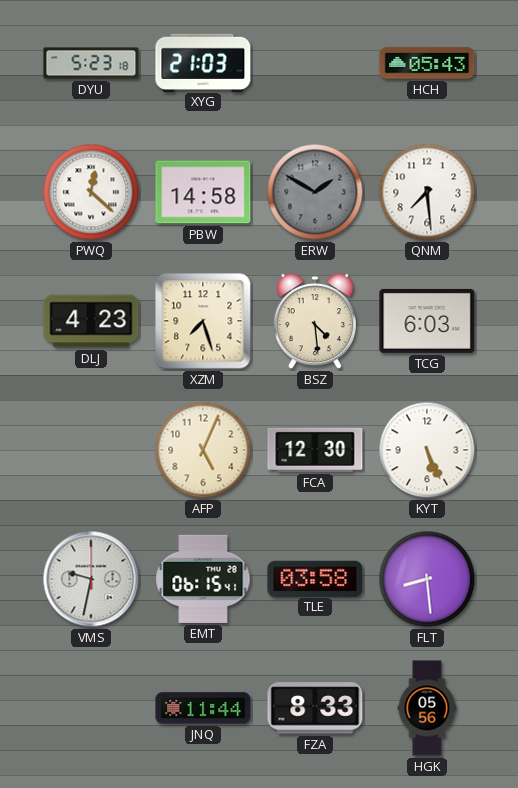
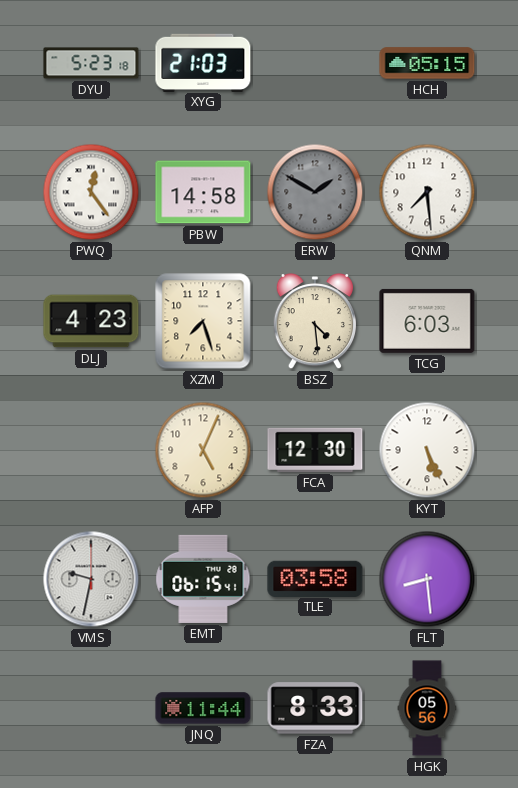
HCH: 05:43 -> 05:15 (427, 63)
PWQ: 12:22 -> 12:24 (91, 192)
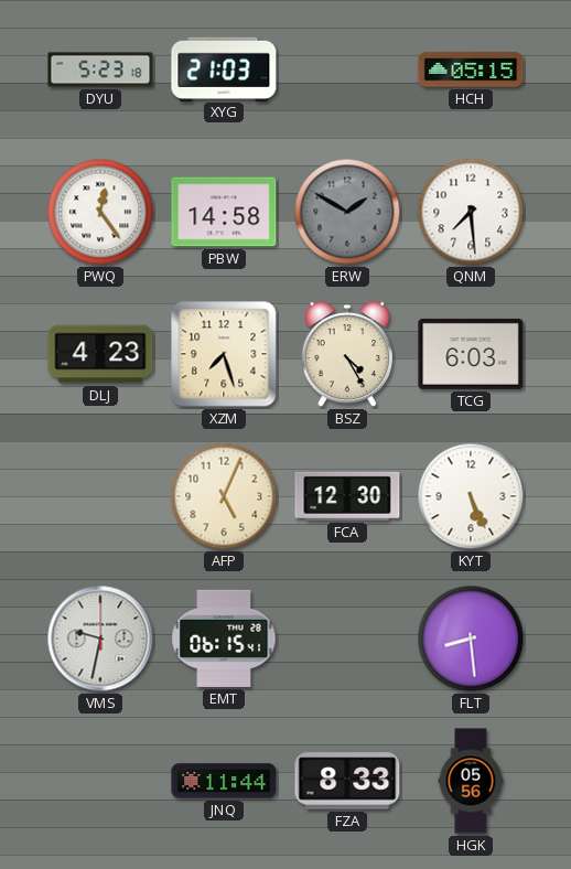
BSZ: 4:29 -> 4:25 (346, 355)
TLE: 03:58 -> none (315, 578)
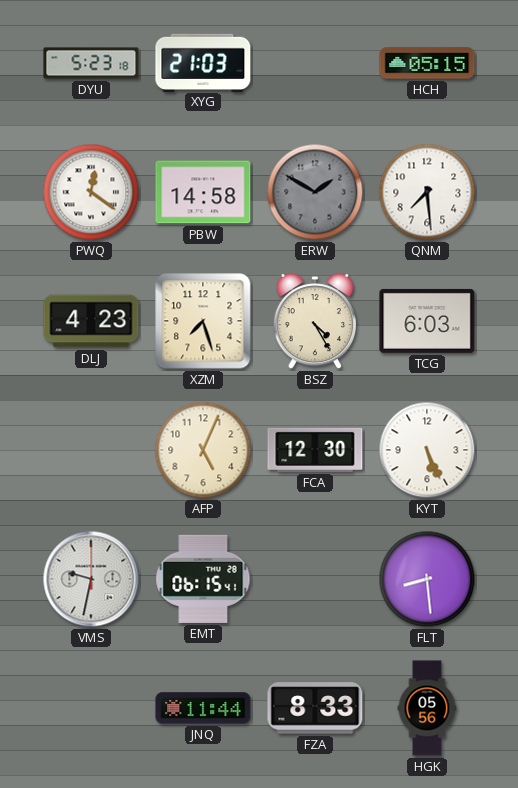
PWQ: 12:24 -> 12:21 (91, 192)
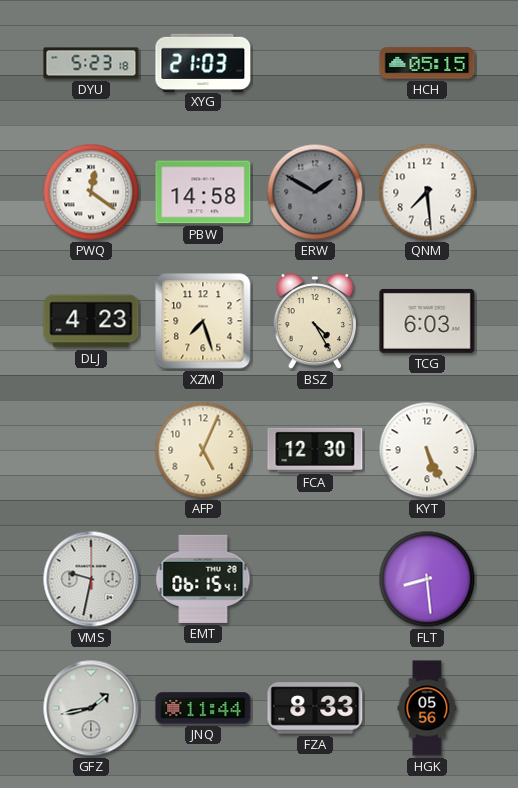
GFZ: none -> 1:43 (91, 708)
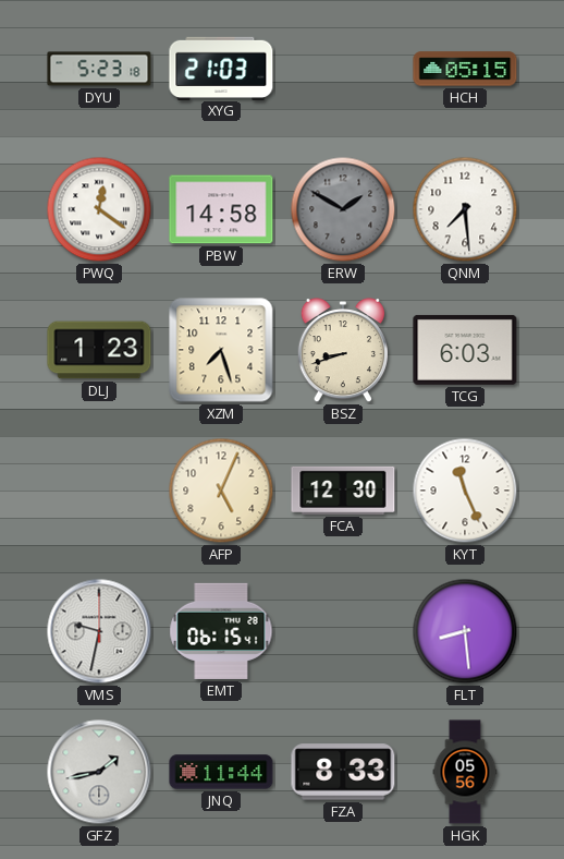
DLJ: 4:23 -> 1:23 (99, 350)
BSZ: 4:25 -> 8:42 (342, 351)
KYT: 5:26 -> 11:26 (465, 491)
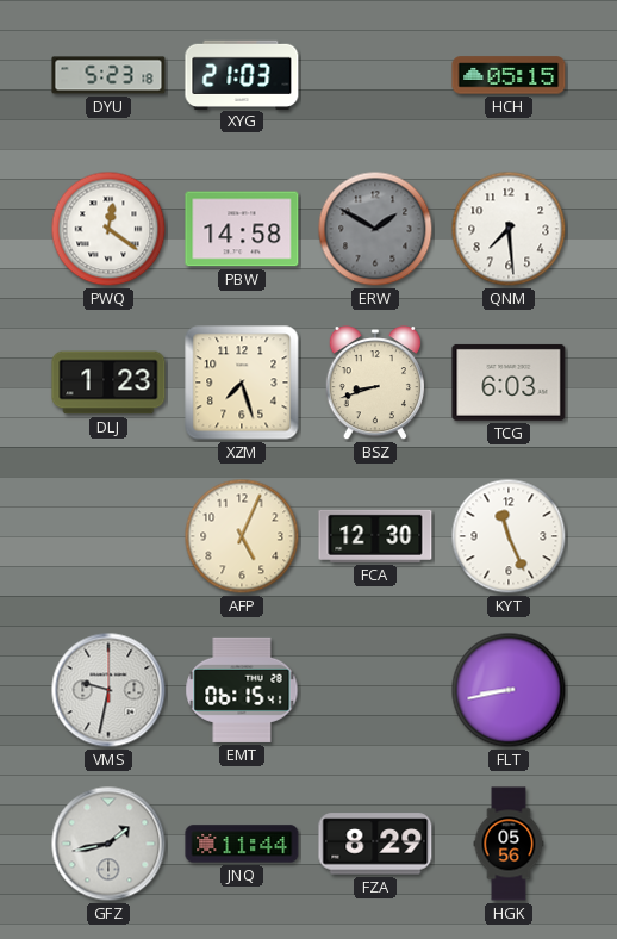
FLT: 8:29 -> 8:43 (509, 690)
FZA: 8:33 -> 8:29 (375, 844)
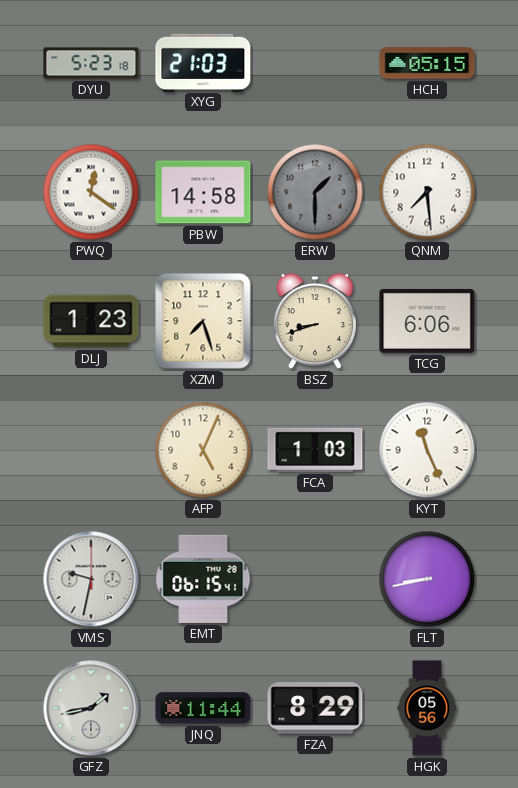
ERW: 1:50 -> 1:30 (315, 192)
TCG: 6:03 -> 6:06 (427, 321)
FCA: 12:30 -> 1:03 (315, 450)
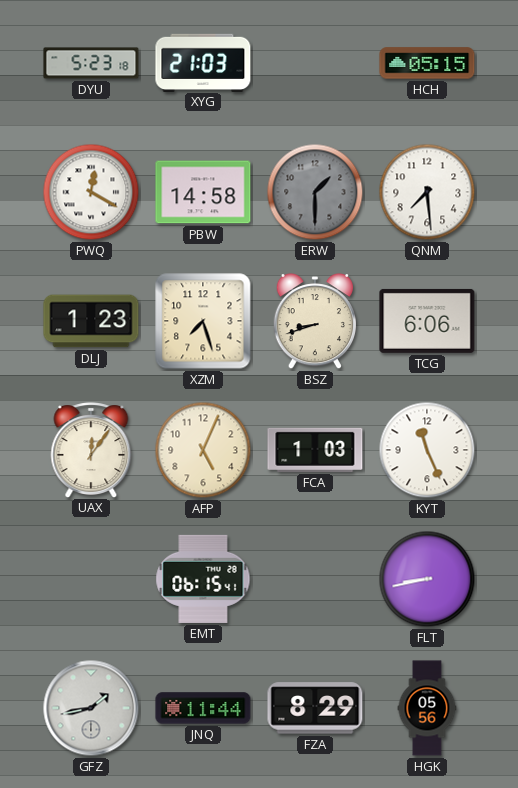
PWQ: 12:21 -> 12:20 (91, 192)
UAX: none -> 12:06 (91, 450)
VMS: 9:32 -> none (91, 579)
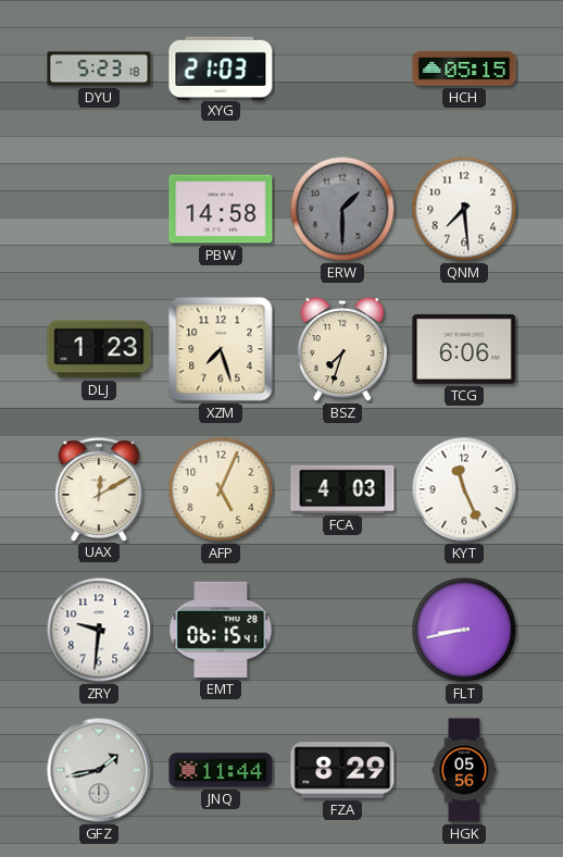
PWQ: 12:20 -> none (91, 192)
BSZ: 8:42 -> 7:33 (341, 350)
UAX: 12:06 -> 12:10 (99, 489)
FCA: 1:03 -> 4:03 (342, 489)
ZRY: none -> 9:31 (99, 630)
